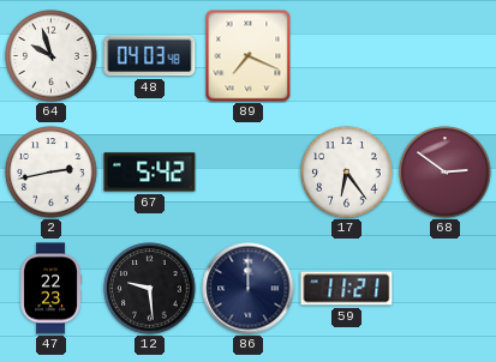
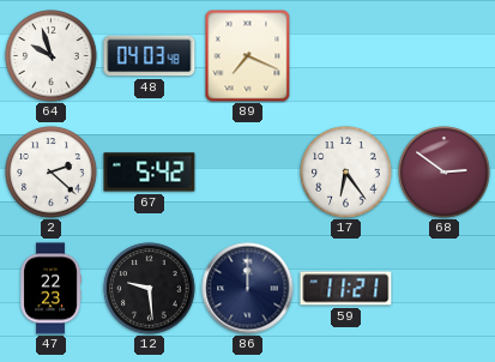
2: 2:43 -> 2:22 (52, 173)
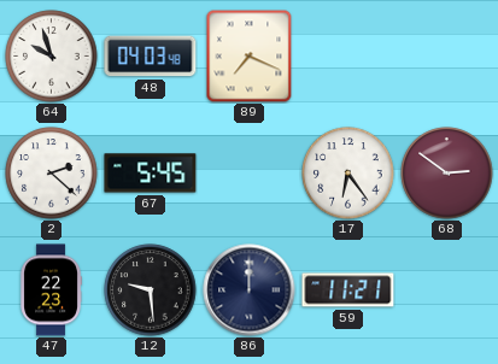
67: 5:42 -> 5:45 (151, 174)
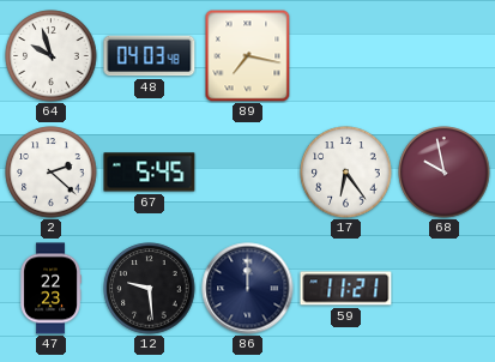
89: 7:19 -> 7:17 (248, 55)
68: 2:51 -> 9:58 (445, 173)
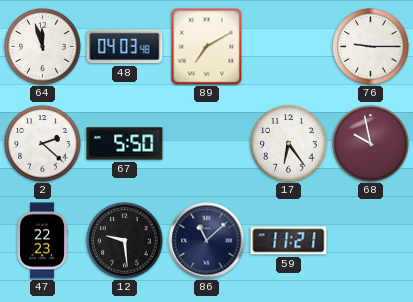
64: 9:57 -> 11:57 (43, 47)
89: 7:17 -> 7:10 (207, 46)
76: none -> 9:15 (371, 47)
67: 5:45 -> 5:50 (125, 144)
86: 12:00 -> 11:08 (207, 241)
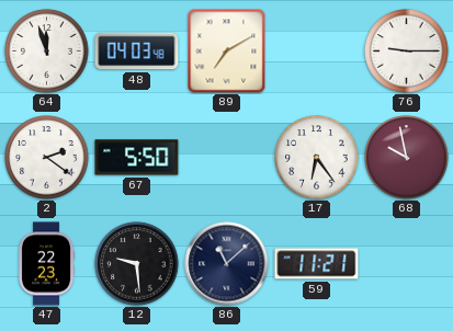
2: 2:22 -> 2:21 (47, 158)
